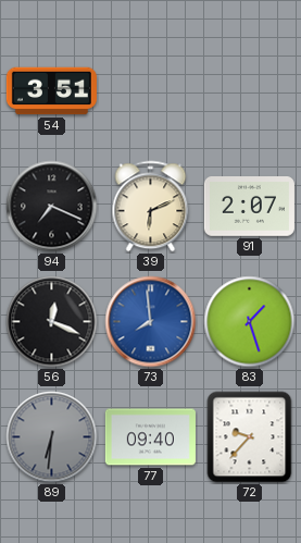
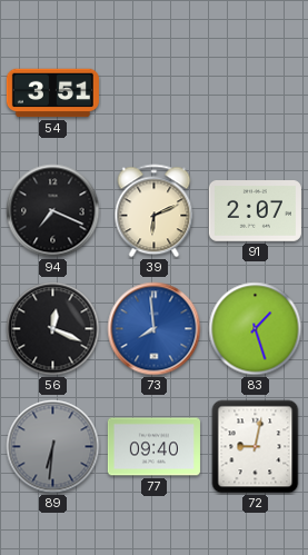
72: 9:37 -> 9:02 (256, 447)
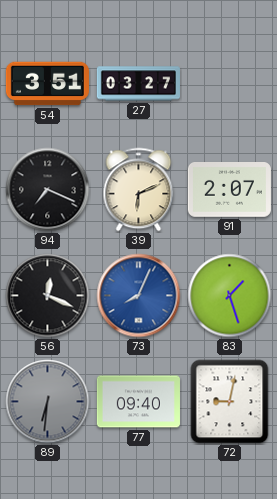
27: none -> 03:27 (138, 84)
73: 7:59 -> 8:04 (139, 296)
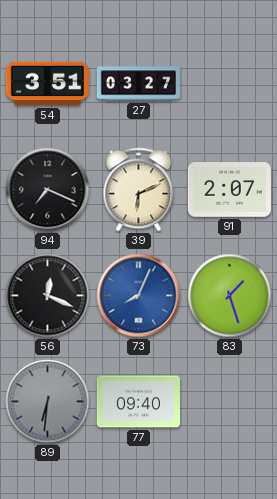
72: 9:02 -> none (230, 402)
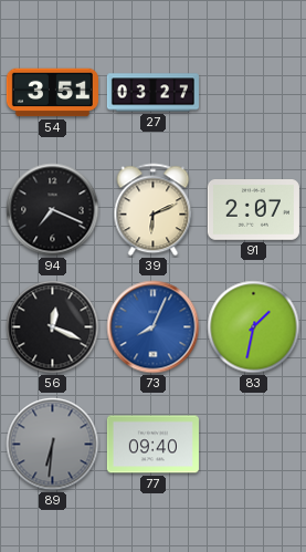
83: 1:27 -> 1:32 (254, 327)
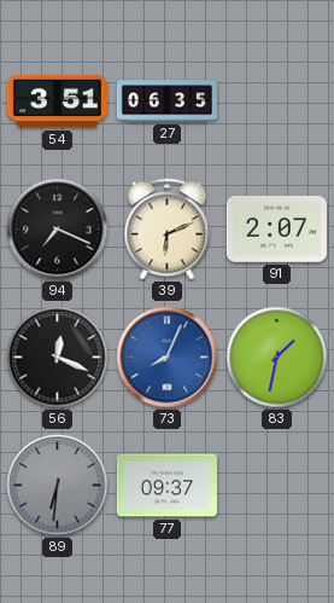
27: 03:27 -> 06:35 (166, 102)
77: 09:40 -> 09:37 (166, 486)
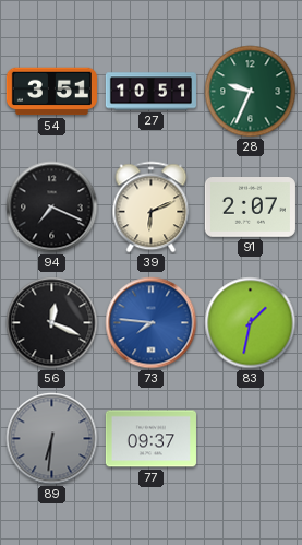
27: 06:35 -> 10:51 (150, 92)
28: none -> 9:34 (251, 92)
73: 8:04 -> 7:46 (152, 323)
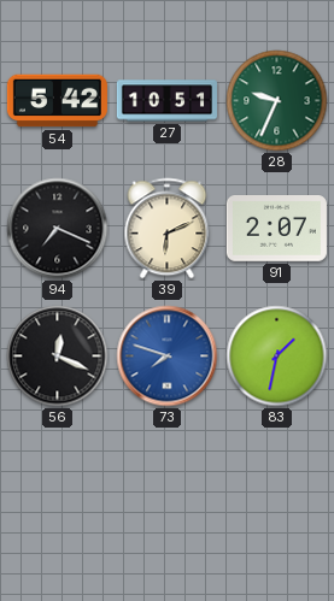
54: 3:51 -> 5:42 (57, 101)
73: 7:46 -> 7:48 (168, 357)
89: 6:31 -> none (52, 439)
77: 09:37 -> none (150, 439)
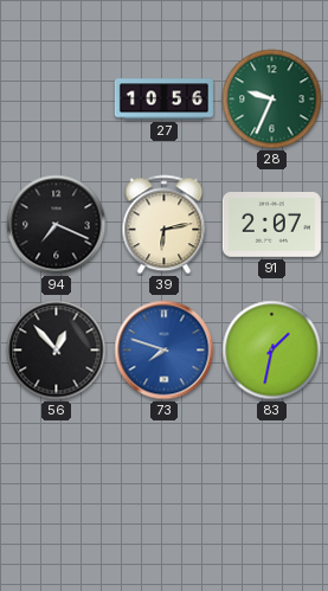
54: 5:42 -> none (57, 101)
27: 10:51 -> 10:56 (163, 99)
39: 6:11 -> 6:13 (165, 225)
56: 12:19 -> 12:53 (57, 351)
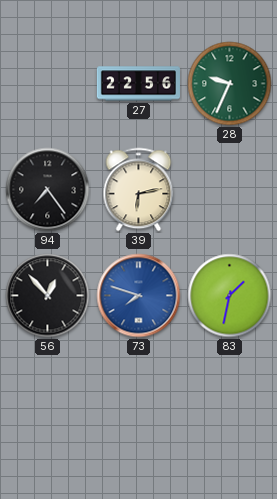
27: 10:56 -> 22:56 (138, 84)
94: 7:19 -> 7:24 (48, 190)
91: 2:07 -> none (271, 225)
